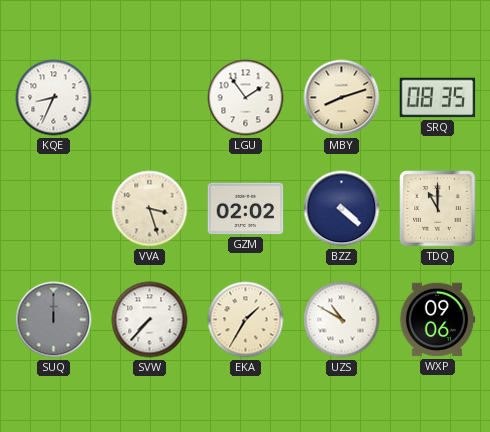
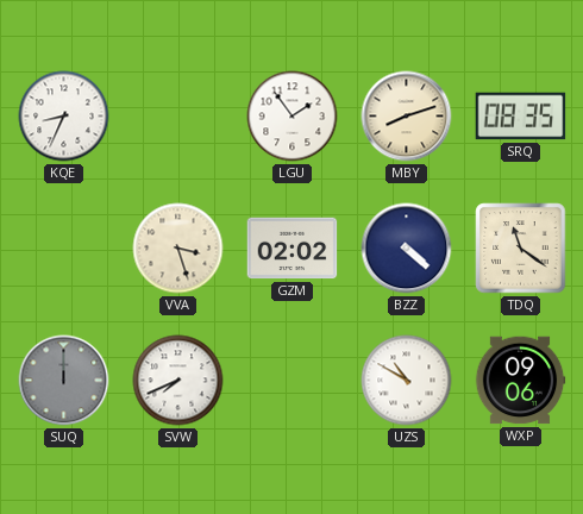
TDQ: 11:00 -> 11:21 (521, 249)
SVW: 7:37 -> 7:41 (178, 381)
EKA: 1:35 -> none (246, 320)
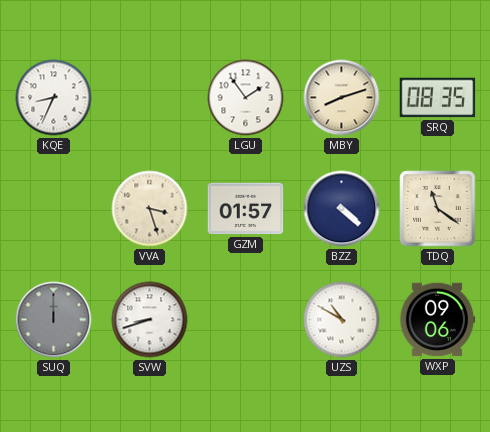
GZM: 02:02 -> 01:57 (246, 209)
SVW: 7:41 -> 8:42 (150, 320)
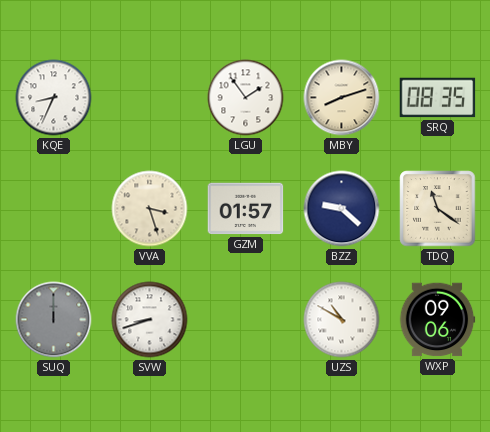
BZZ: 4:22 -> 9:22 (342, 209)
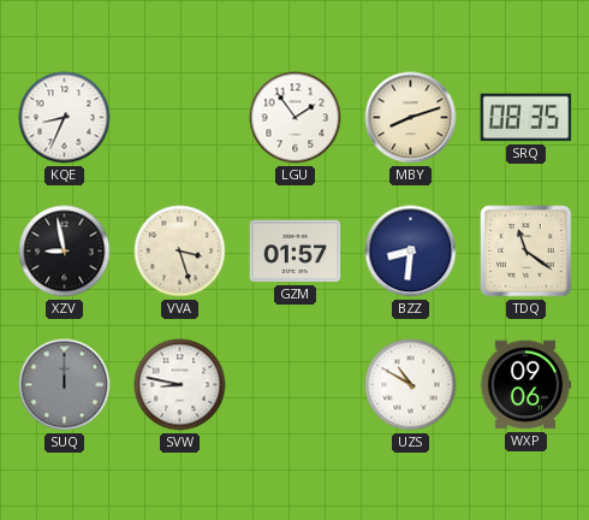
XZV: none -> 8:58 (65, 252)
BZZ: 9:22 -> 8:31 (411, 252)
SVW: 8:42 -> 8:47 (180, 385)
